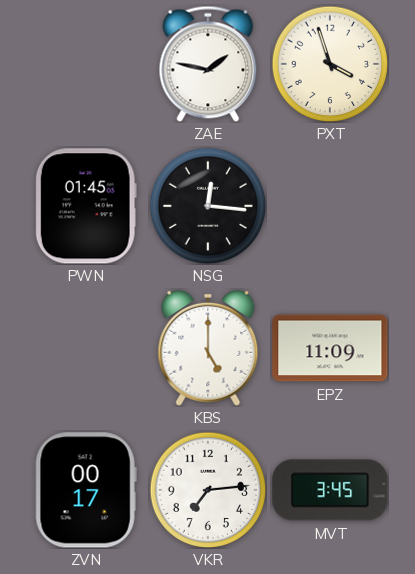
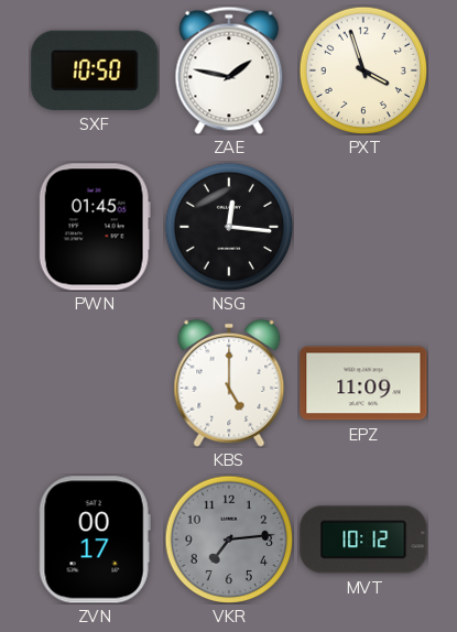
SXF: none -> 10:50 (95, 70)
VKR dial: white -> grey (229, 540)
MVT: 3:45 -> 10:12 (363, 540)
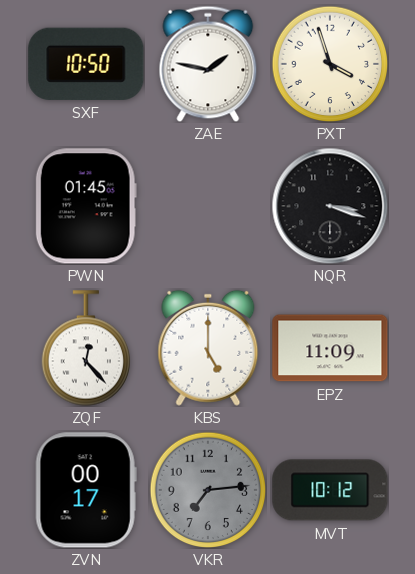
NSG: 12:16 -> none (229, 227)
NQR: none -> 3:18 (330, 206)
ZQF: none -> 12:23 (85, 348)
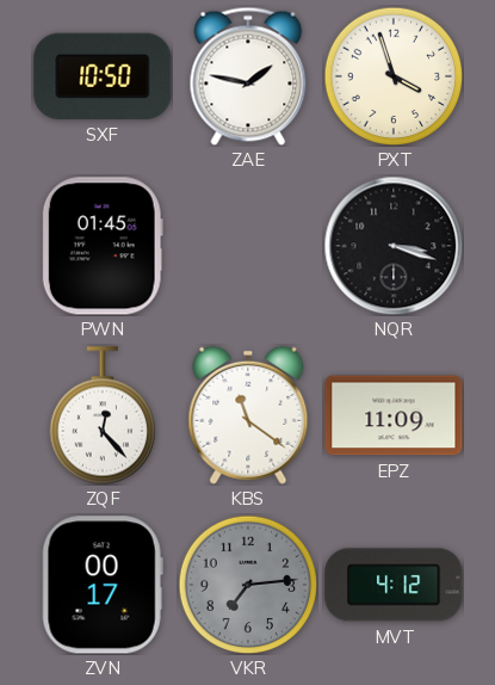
KBS: 5:00 -> 11:21 (248, 415)
MVT: 10:12 -> 4:12 (394, 585)
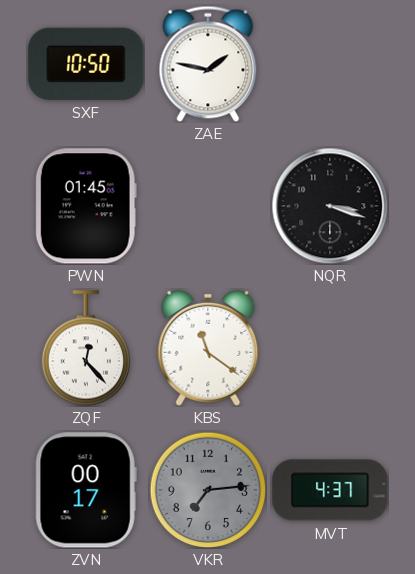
PXT: 3:57 -> none (394, 76)
EPZ: 11:09 -> none (394, 415)
MVT: 4:12 -> 4:37 (330, 490)
